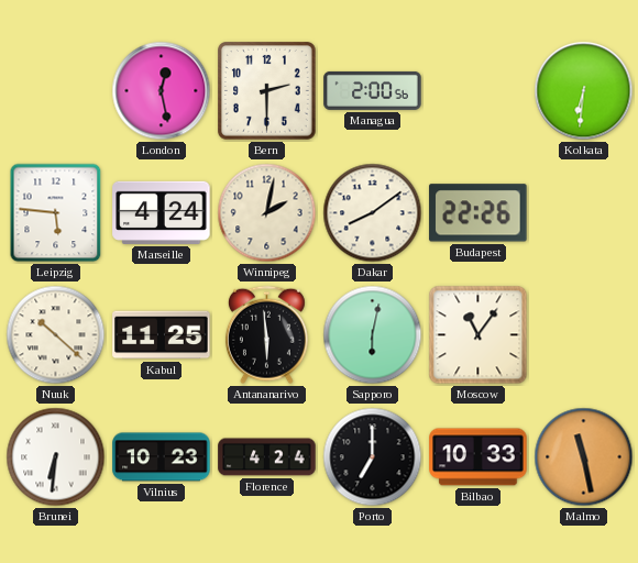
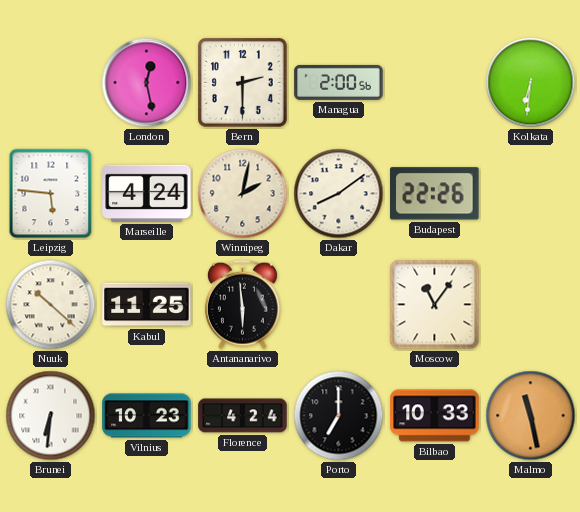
Sapporo: 6:02 -> none (373, 335)
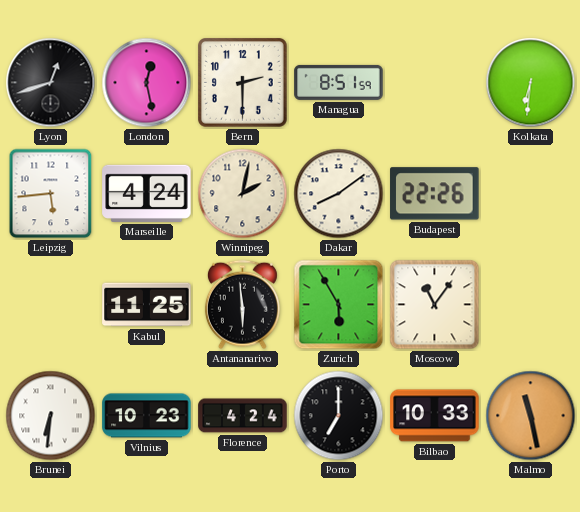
Lyon: none -> 12:42 (51, 83)
Managua: 2:00 -> 8:51 (339, 82)
Leipzig: 5:46 -> 5:44 (51, 194)
Nuuk: 10:22 -> none (51, 305)
Zurich: none -> 5:55 (339, 305)
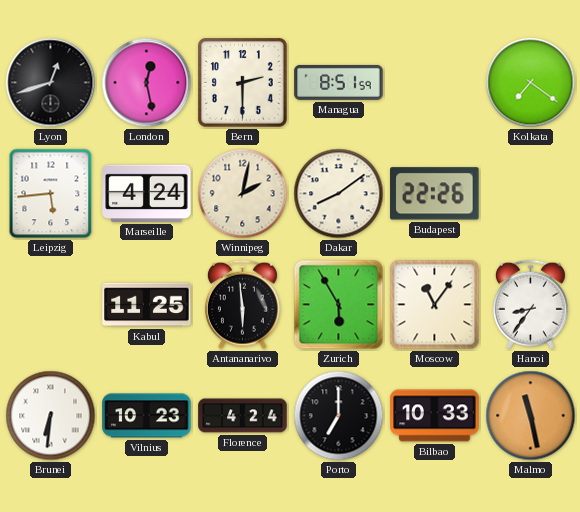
Kolkata: 6:31 -> 7:21 (531, 83)
Hanoi: none -> 8:36 (530, 305)
